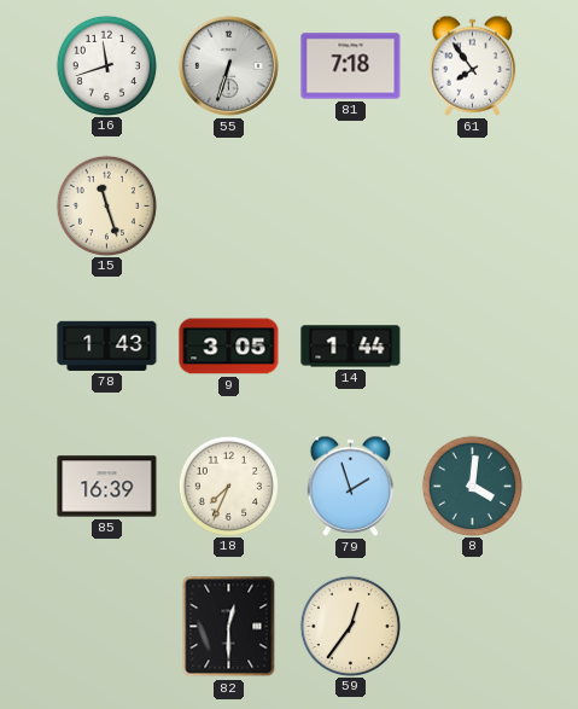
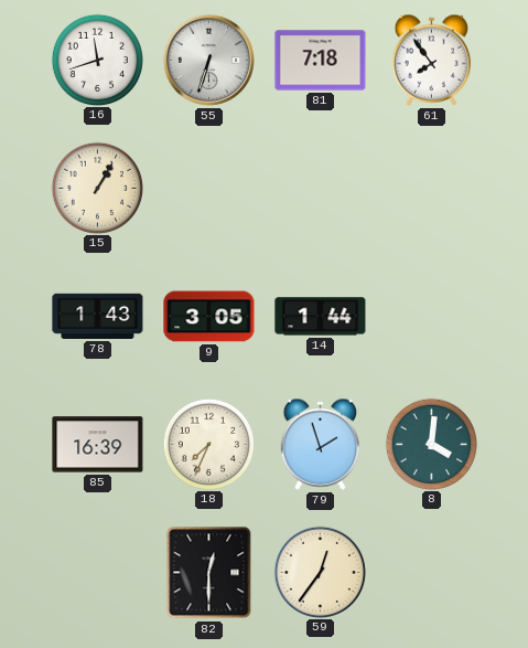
15: 11:27 -> 1:05 (97, 188)
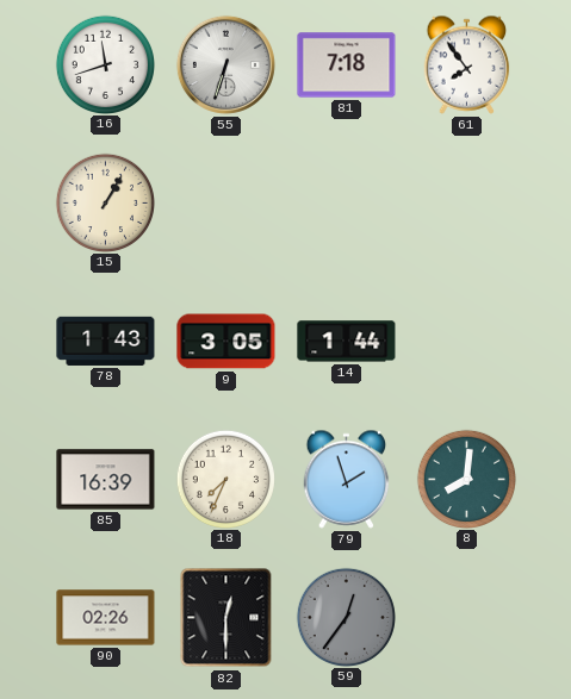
8: 4:01 -> 8:01 (466, 479)
90: none -> 02:26 (106, 618)
59 dial: cream -> grey (346, 617)
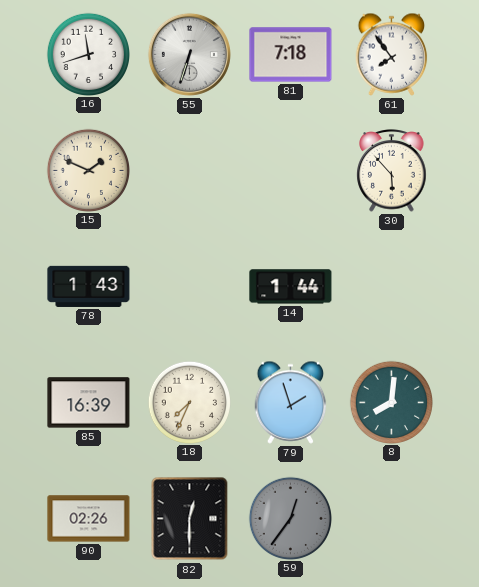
15: 1:05 -> 1:49 (88, 170)
30: none -> 5:53 (392, 171)
9: 3:05 -> none (226, 342)
